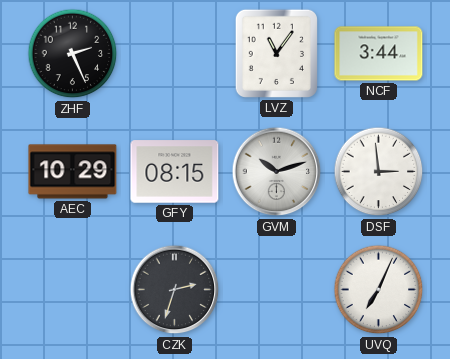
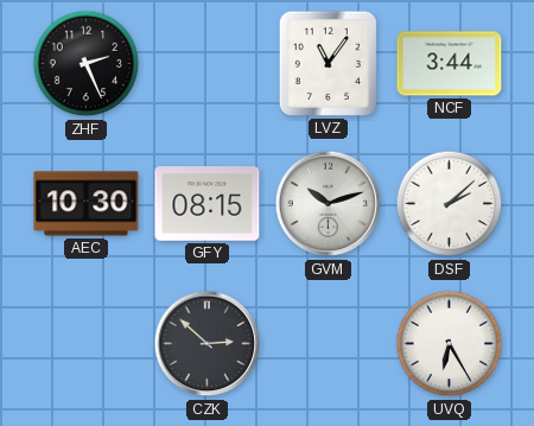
AEC: 10:29 -> 10:30 (87, 204)
DSF: 2:59 -> 2:08 (450, 204)
CZK: 2:33 -> 2:52 (208, 344)
UVQ: 7:04 -> 6:25 (450, 344)
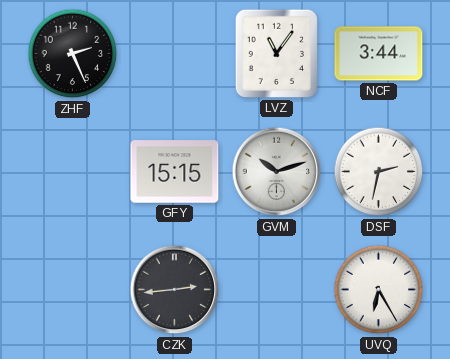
AEC: 10:30 -> none (87, 204)
GFY: 08:15 -> 15:15 (175, 172)
DSF: 2:08 -> 2:32 (379, 172)
CZK: 2:52 -> 2:44 (175, 290)
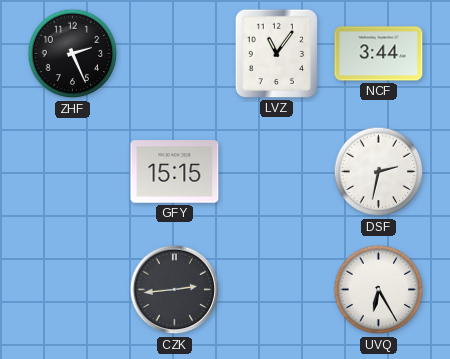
GVM: 10:12 -> none (277, 172)
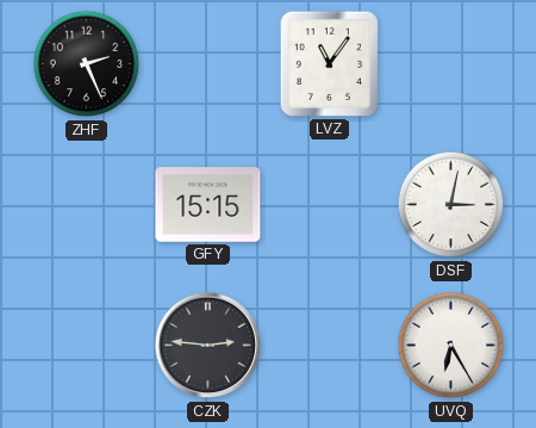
NCF: 3:44 -> none (379, 54)
DSF: 2:32 -> 3:02 (451, 205)
CZK: 2:44 -> 2:46 (208, 346)
